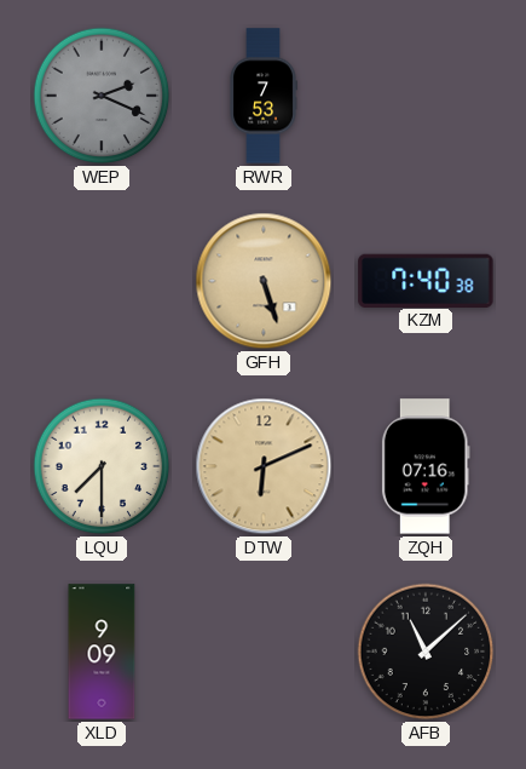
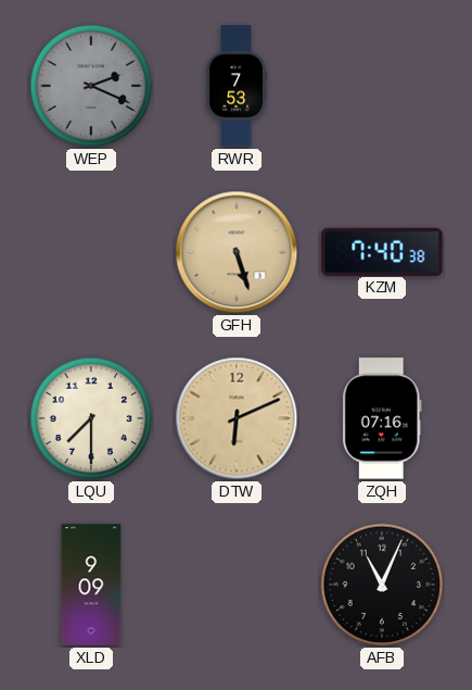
AFB: 11:08 -> 11:04 (382, 585)
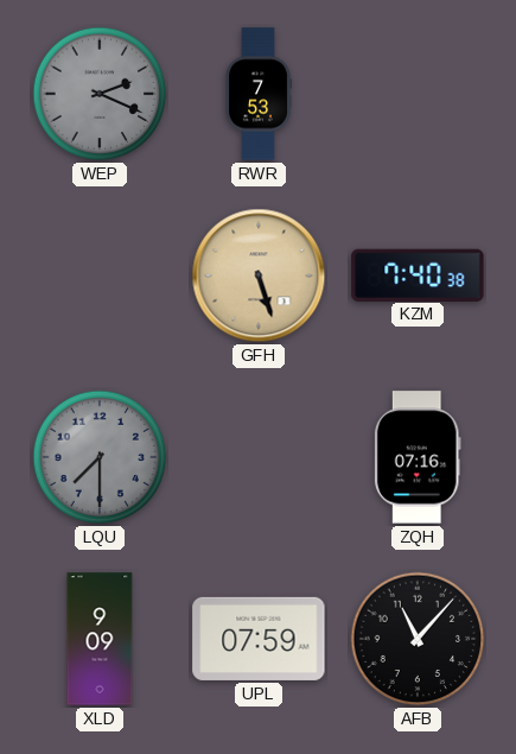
LQU dial: cream -> grey (100, 457)
DTW: 6:11 -> none (237, 418)
UPL: none -> 07:59 (259, 639)
AFB: 11:04 -> 11:07 (418, 639)
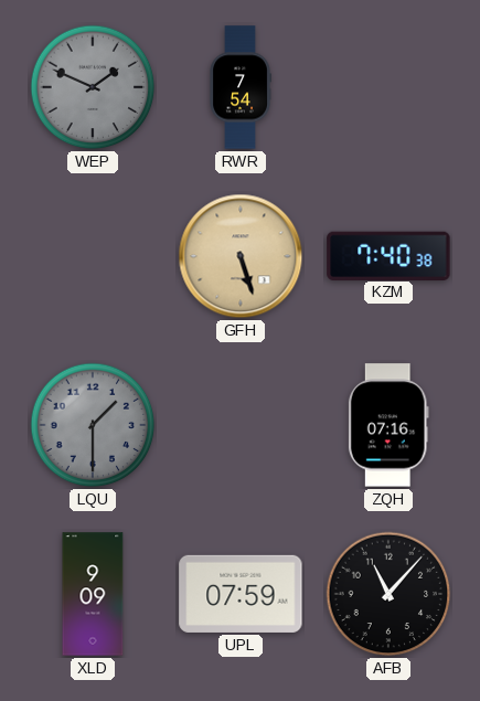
WEP: 2:19 -> 1:49 (93, 87)
RWR: 7:53 -> 7:54 (241, 87)
LQU: 7:30 -> 1:30 (93, 425)
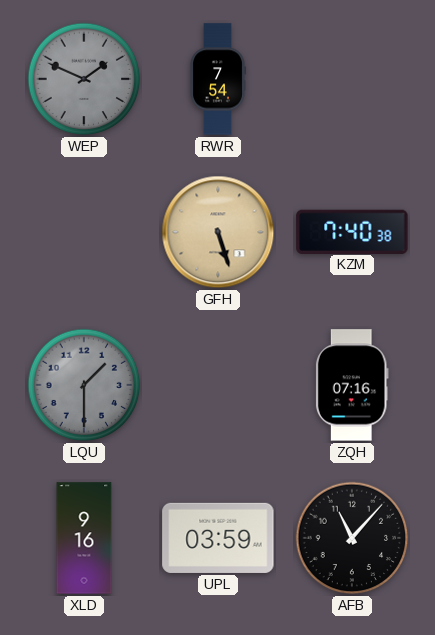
XLD: 9:09 -> 9:16 (84, 538)
UPL: 07:59 -> 03:59 (218, 538)
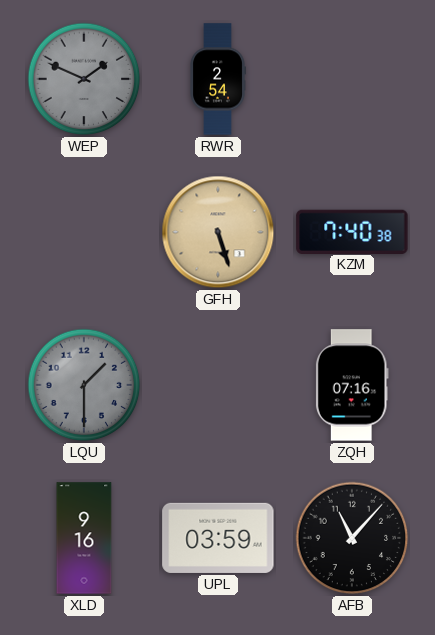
RWR: 7:54 -> 2:54 (218, 79)
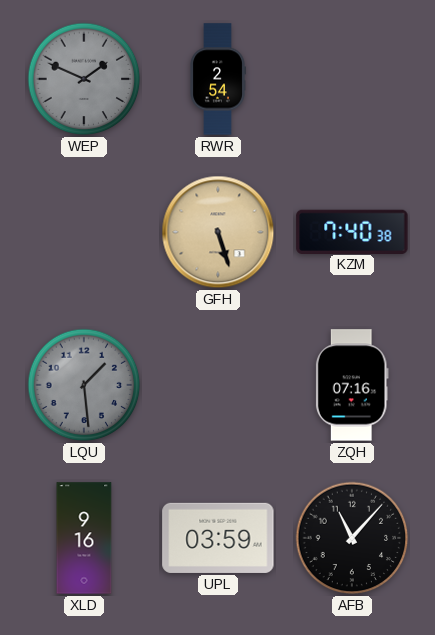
LQU: 1:30 -> 1:29 (84, 385)
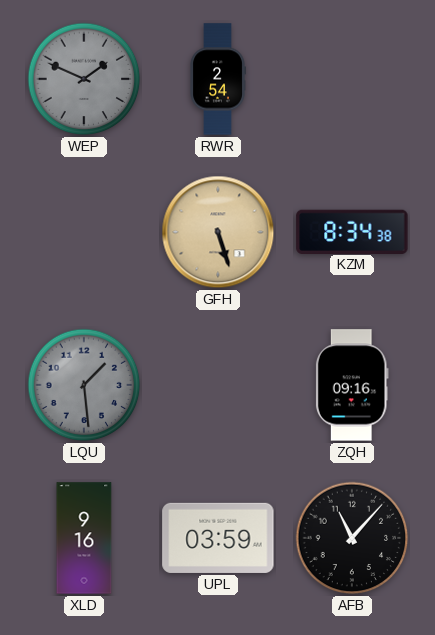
KZM: 7:40 -> 8:34 (352, 231)
ZQH: 07:16 -> 09:16 (352, 385)
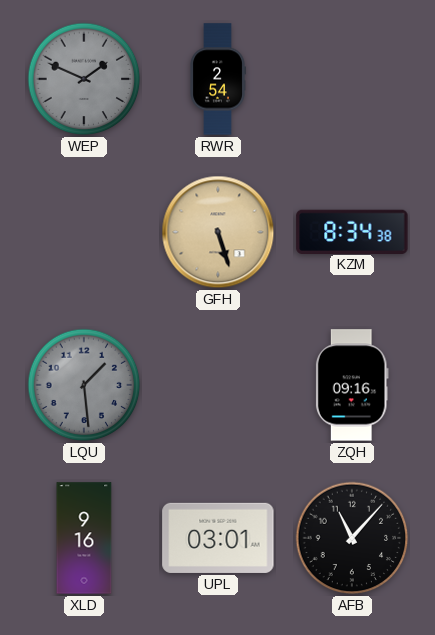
UPL: 03:59 -> 03:01 (218, 538)
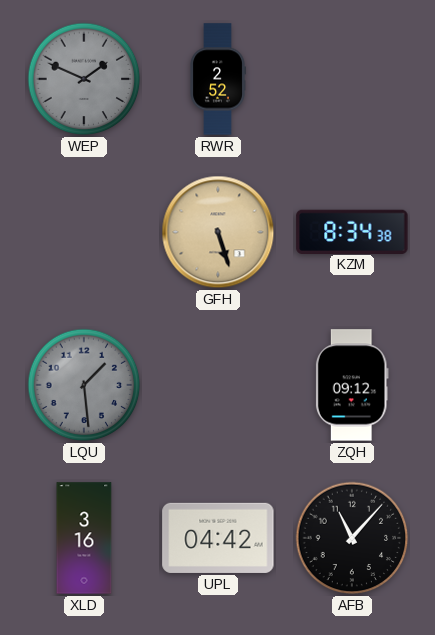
RWR: 2:54 -> 2:52 (218, 79)
ZQH: 09:16 -> 09:12 (352, 385)
XLD: 9:16 -> 3:16 (84, 538)
UPL: 03:01 -> 04:42 (218, 538)
